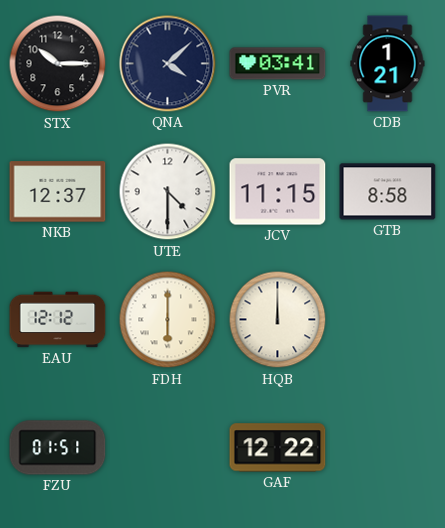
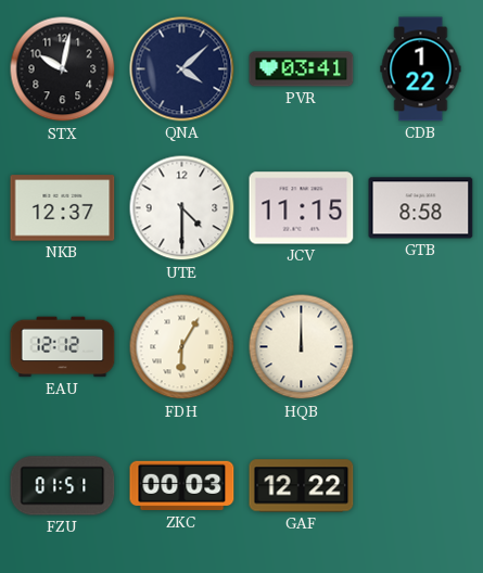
STX: 10:15 -> 10:02 (63, 69)
CDB: 1:21 -> 1:22 (421, 69)
FDH: 6:00 -> 6:05 (182, 347)
ZKC: none -> 00:03 (182, 486)
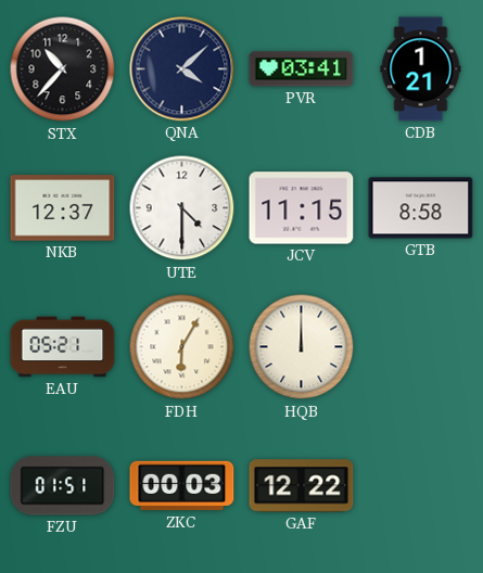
STX: 10:02 -> 10:37 (63, 69)
CDB: 1:22 -> 1:21 (421, 69)
EAU: 12:12 -> 05:21 (63, 347)
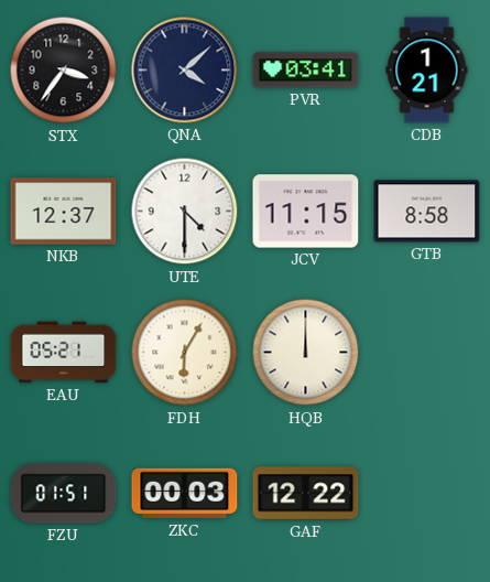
STX: 10:37 -> 3:36 (64, 71)
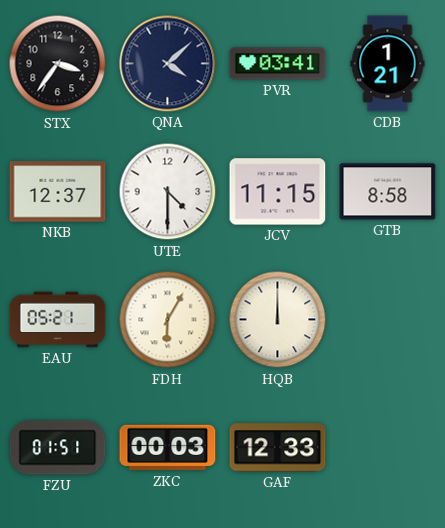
GAF: 12:22 -> 12:33 (278, 448)
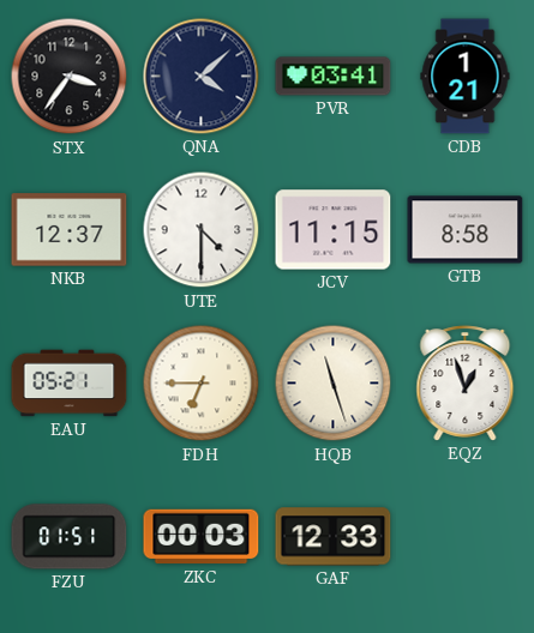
FDH: 6:05 -> 6:45 (202, 384)
HQB: 12:00 -> 11:27 (334, 384)
EQZ: none -> 12:57 (466, 384)
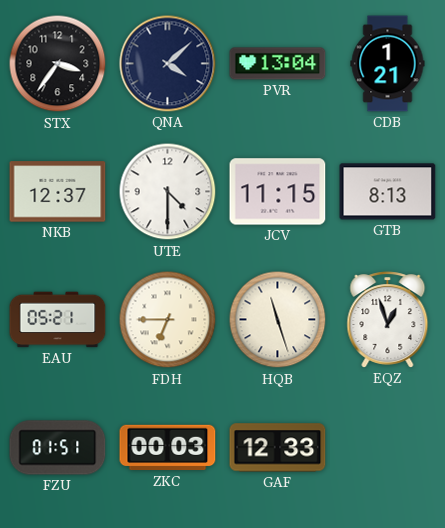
PVR: 03:41 -> 13:04 (278, 64)
GTB: 8:58 -> 8:13 (388, 192)
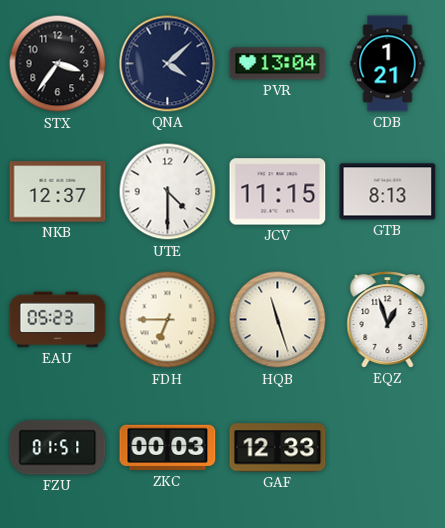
EAU: 05:21 -> 05:23 (58, 320)
